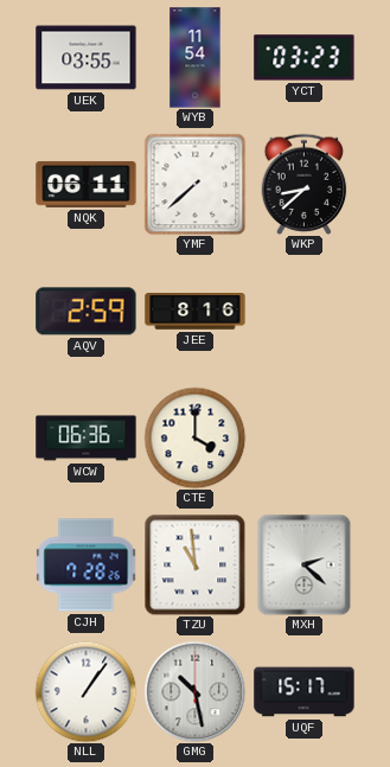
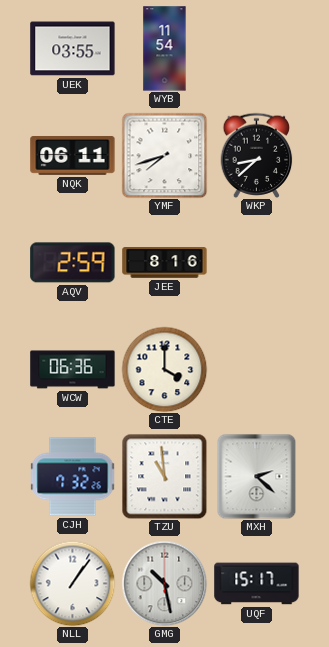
YCT: 03:23 -> none (305, 58)
YMF: 7:38 -> 7:42 (164, 155)
CJH: 7:28 -> 7:32 (72, 477)
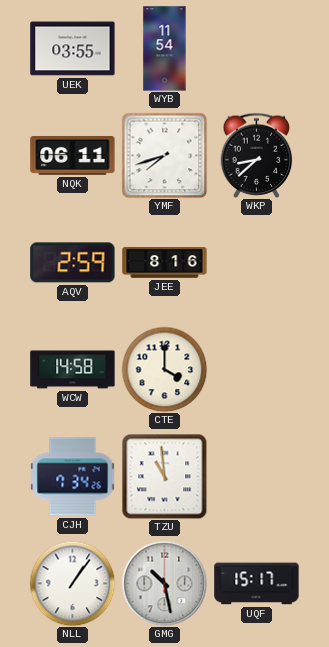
WCW: 06:36 -> 14:58 (73, 370)
CJH: 7:32 -> 7:34 (72, 477)
MXH: 2:22 -> none (257, 476)
